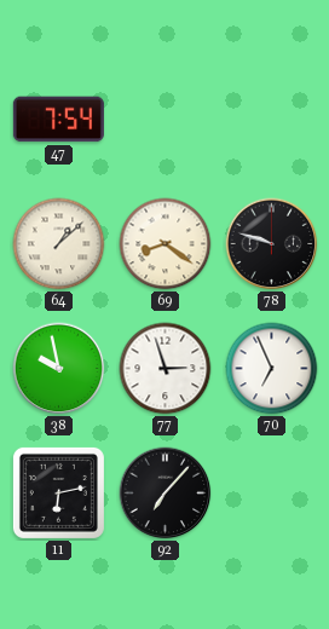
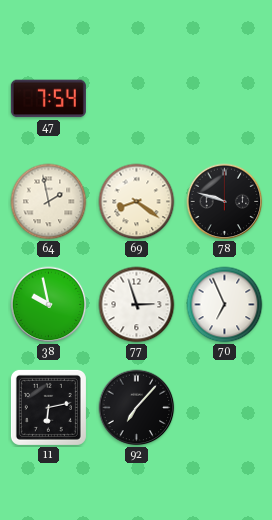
64: 1:08 -> 1:58 (49, 202)
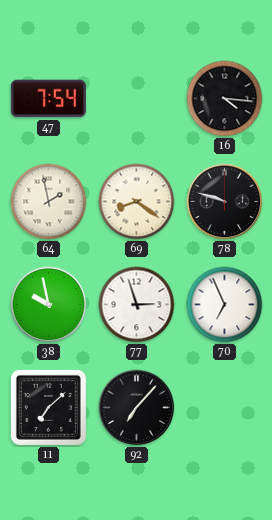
16: none -> 4:16 (225, 99)
11: 6:13 -> 7:08 (48, 407)
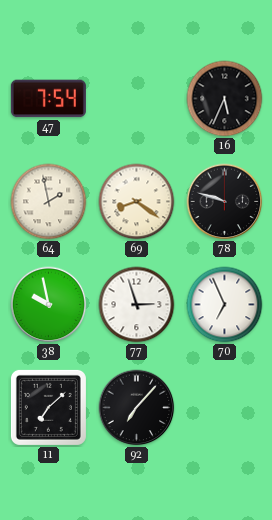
16: 4:16 -> 5:34 (225, 99)
